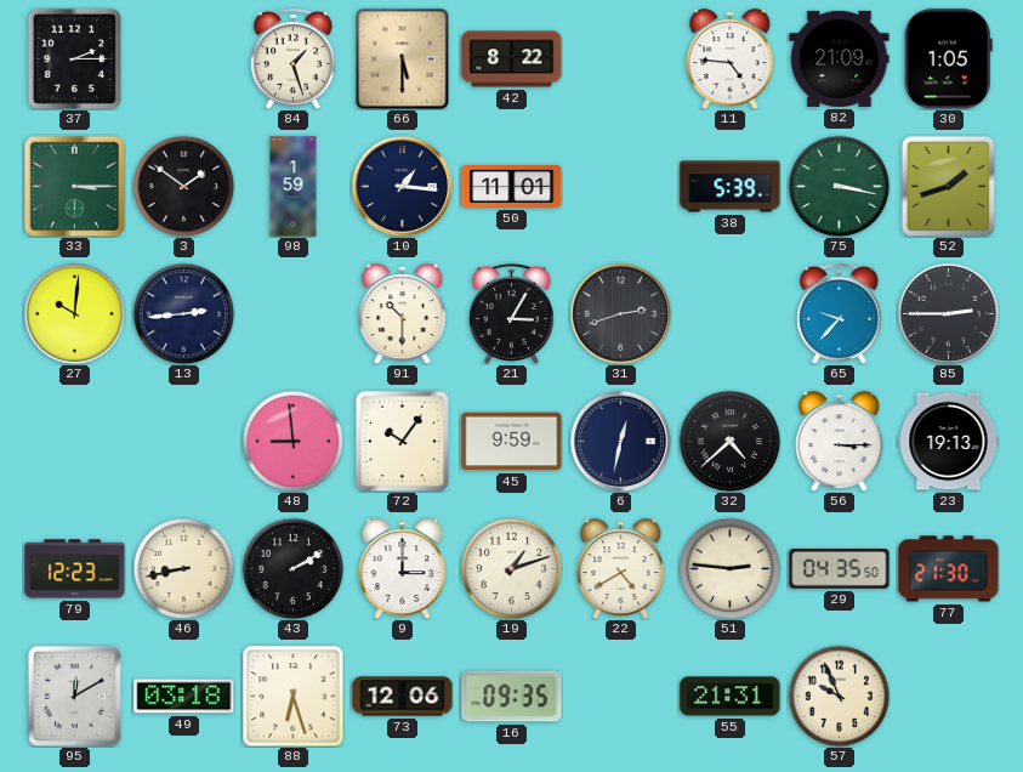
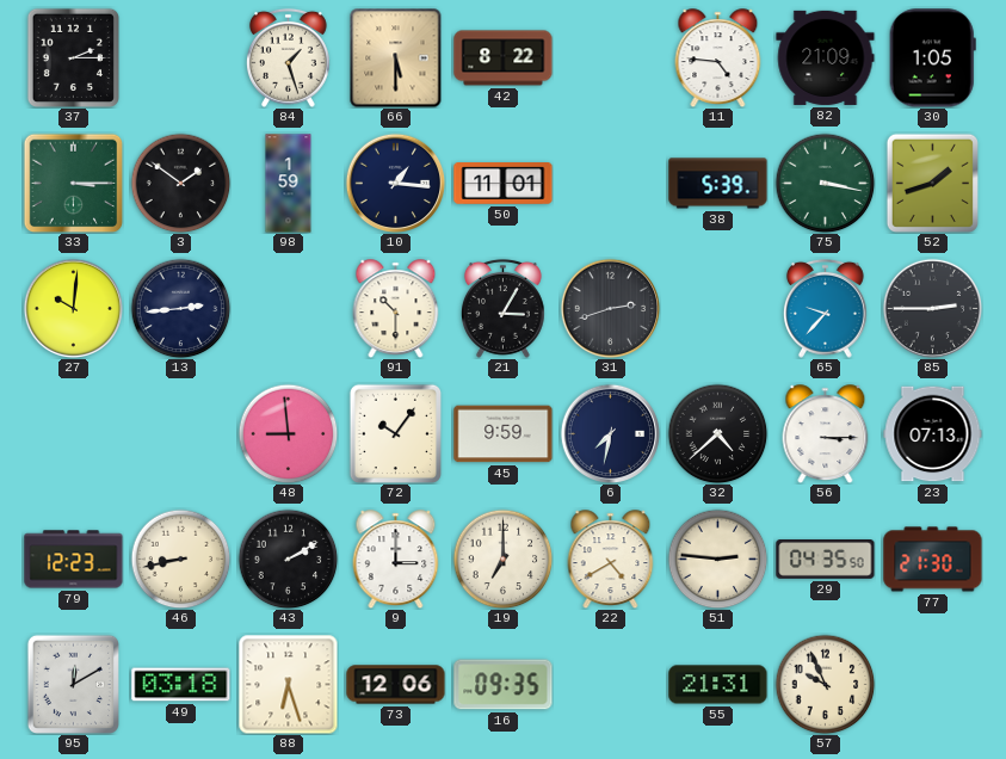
6: 12:32 -> 7:32 (610, 433)
23: 19:13 -> 07:13 (933, 434)
19: 1:12 -> 7:00 (502, 559)
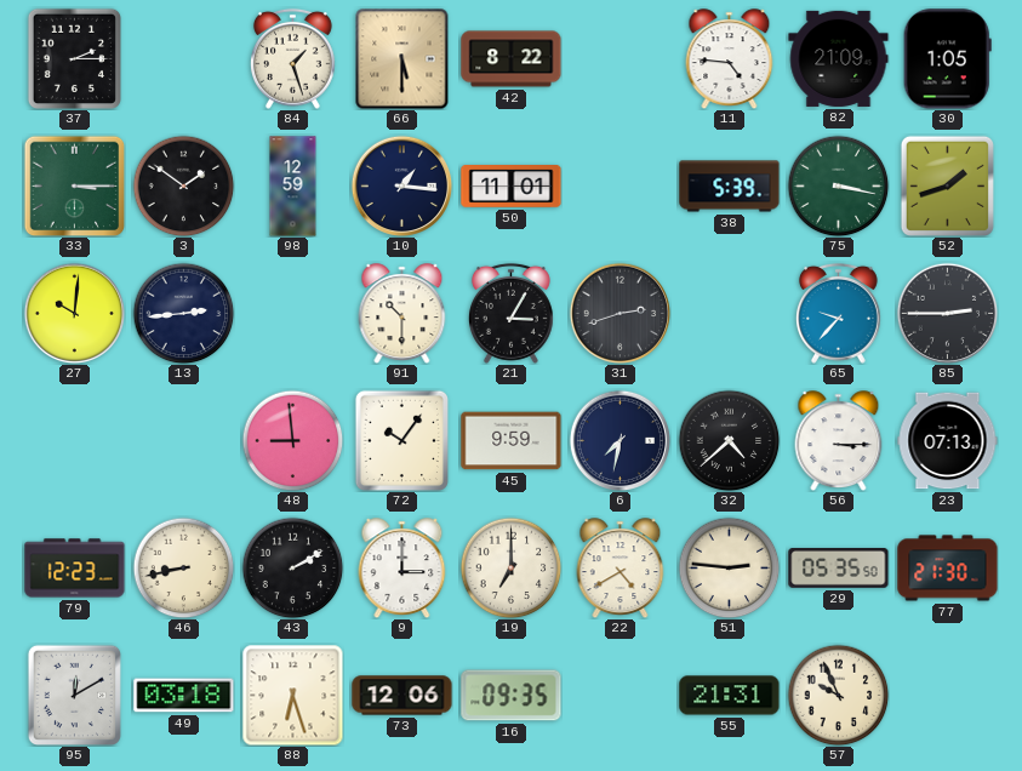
98: 1:59 -> 12:59 (293, 187)
29: 04:35 -> 05:35 (839, 569)
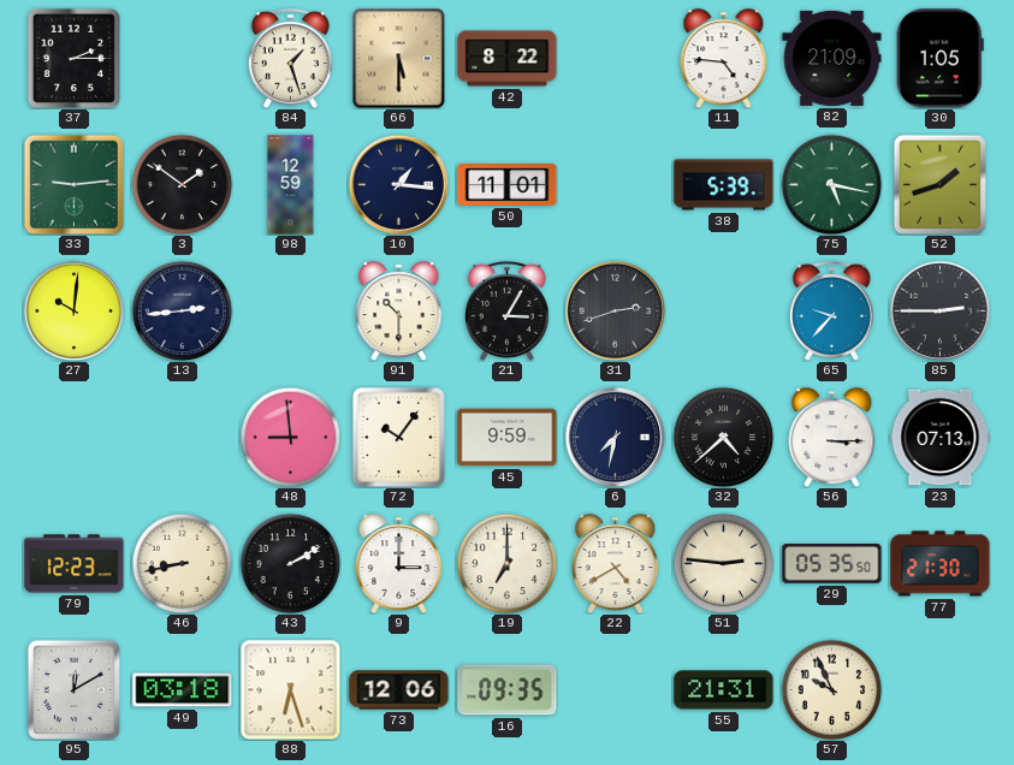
33: 3:15 -> 9:14 (73, 184)
75: 3:17 -> 5:17 (831, 184)
